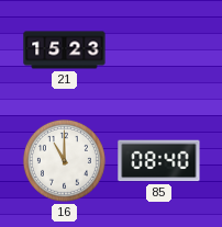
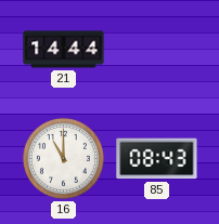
21: 15:23 -> 14:44 (64, 50)
85: 08:40 -> 08:43 (157, 159)
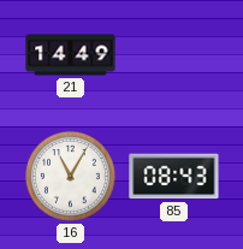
21: 14:44 -> 14:49 (71, 55)
16: 11:00 -> 11:05 (70, 176)
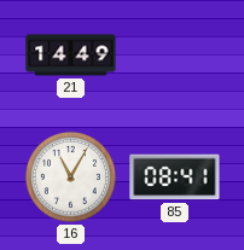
85: 08:43 -> 08:41 (175, 178)
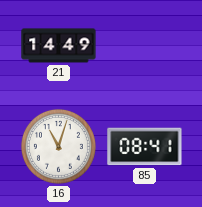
16: 11:05 -> 11:03 (58, 146)
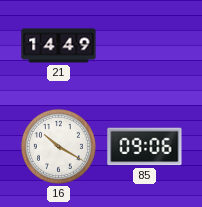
16: 11:03 -> 10:20 (58, 146)
85: 08:41 -> 09:06 (145, 147)
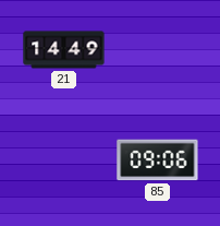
16: 10:20 -> none (58, 146)
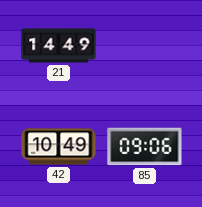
42: none -> 10:49 (59, 147)
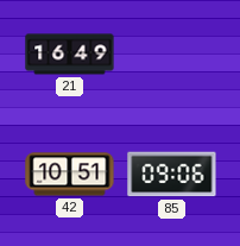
21: 14:49 -> 16:49 (70, 55)
42: 10:49 -> 10:51 (70, 175)
